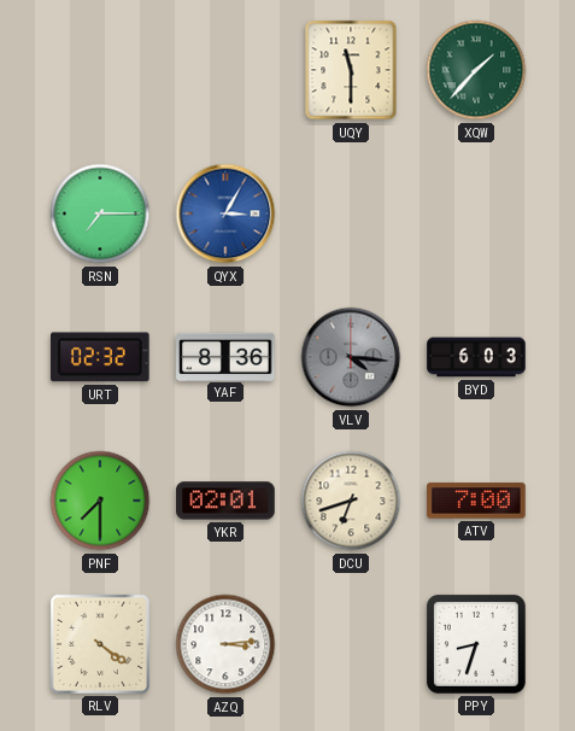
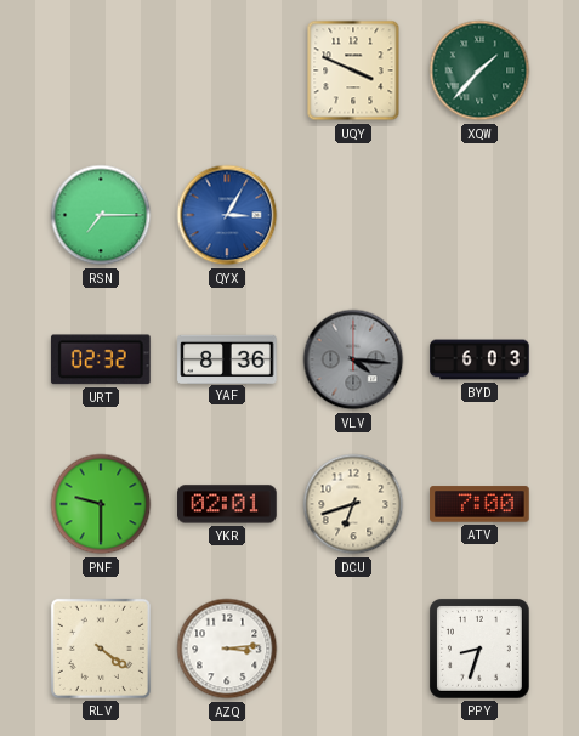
UQY: 11:30 -> 3:49 (353, 70)
PNF: 7:30 -> 9:30 (101, 504)
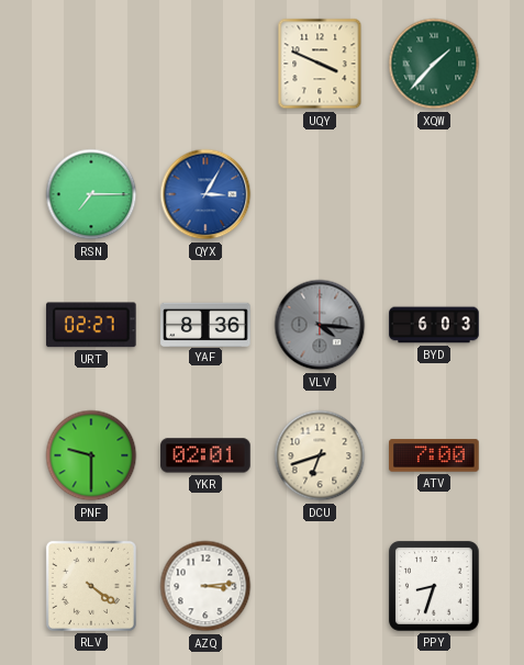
URT: 02:32 -> 02:27 (91, 325)
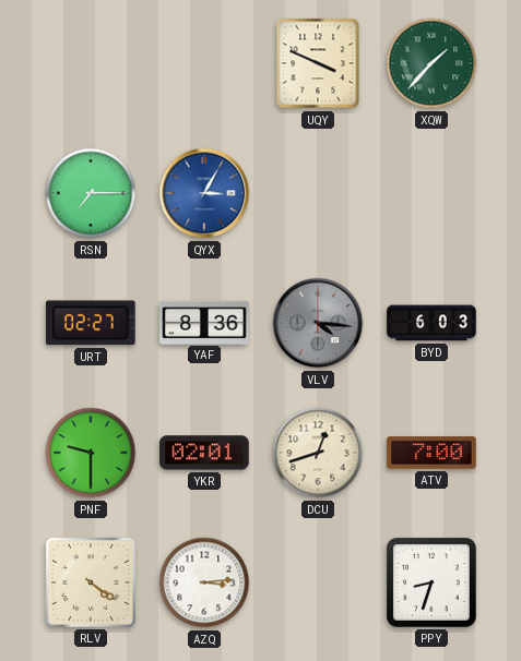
DCU: 6:42 -> 12:42 (318, 453)
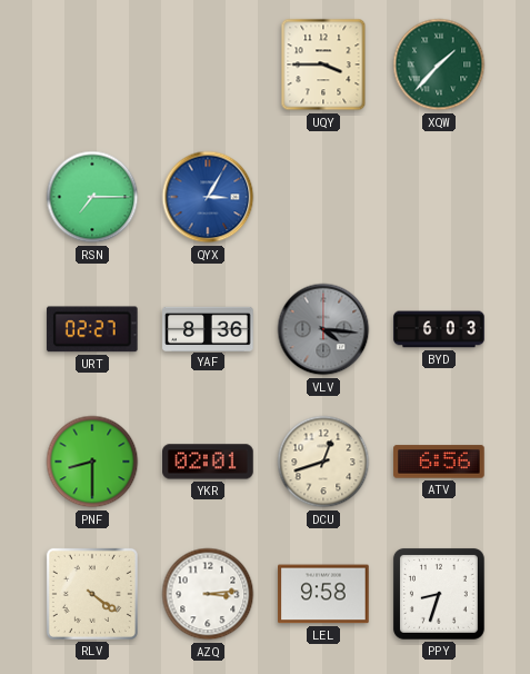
UQY: 3:49 -> 3:45 (323, 65)
PNF: 9:30 -> 8:30 (92, 462)
ATV: 7:00 -> 6:56 (439, 462)
LEL: none -> 9:58 (323, 594)
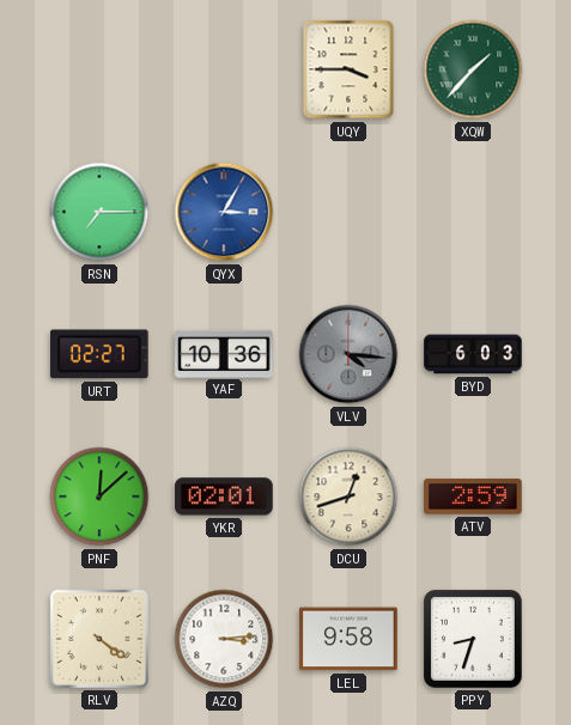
YAF: 8:36 -> 10:36 (224, 353)
PNF: 8:30 -> 12:08 (99, 496)
ATV: 6:56 -> 2:59 (473, 496)
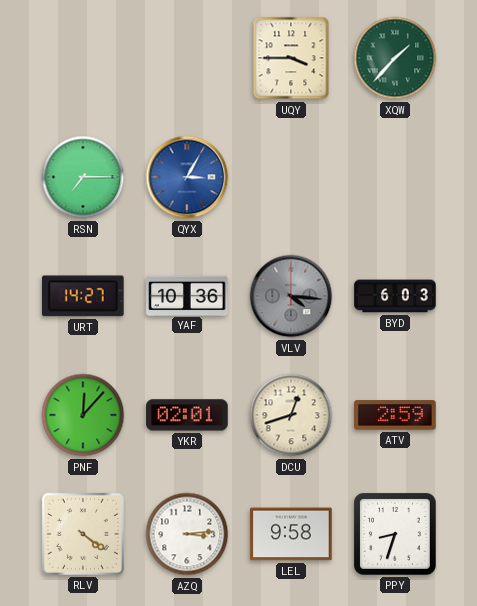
URT: 02:27 -> 14:27 (83, 296)
PNF: 12:08 -> 12:07 (83, 415)
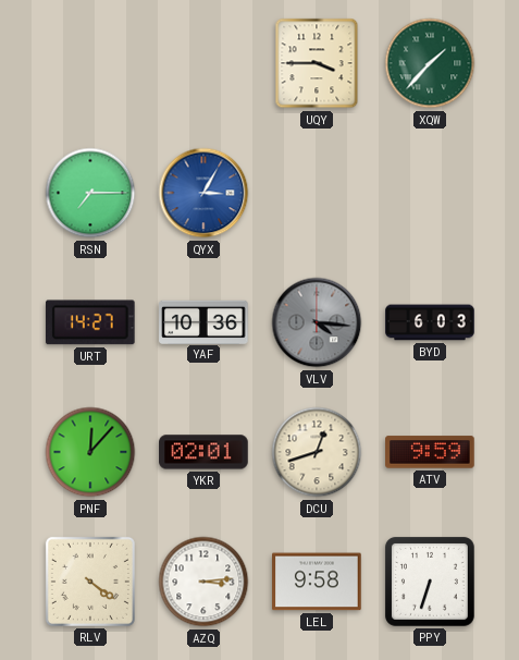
ATV: 2:59 -> 9:59 (430, 452)
PPY: 8:33 -> 6:33 (430, 582)
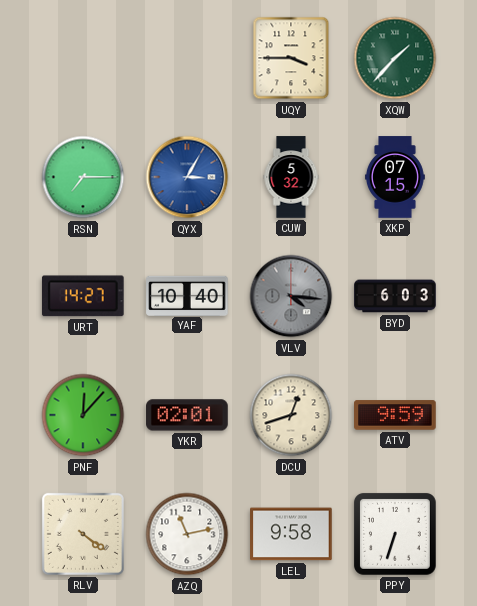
CUW: none -> 5:32 (291, 177)
XKP: none -> 07:15 (395, 177)
YAF: 10:36 -> 10:40 (187, 295)
AZQ: 3:14 -> 11:13 (187, 534)
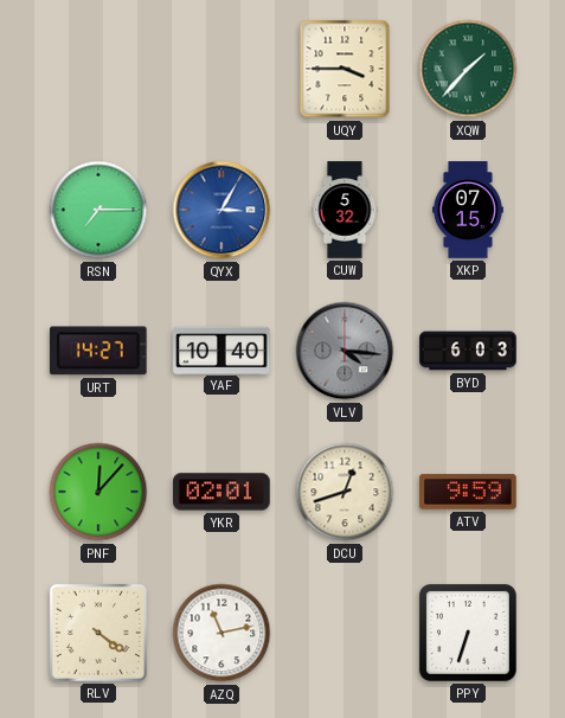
LEL: 9:58 -> none (291, 534)
